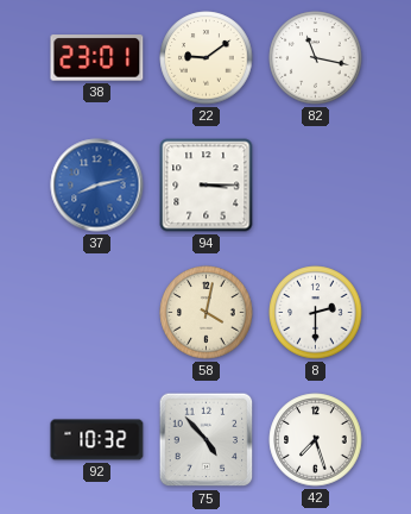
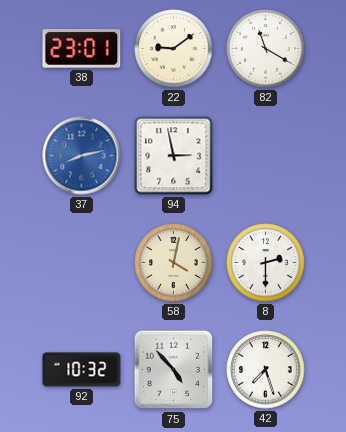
82: 11:17 -> 11:20 (266, 49)
94: 3:15 -> 2:58 (174, 156)
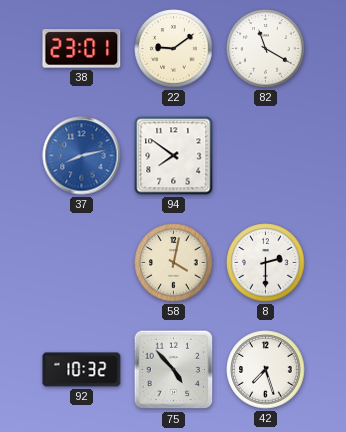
94: 2:58 -> 7:51 (174, 156)
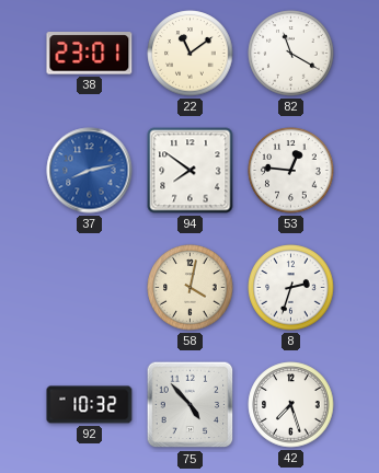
22: 9:09 -> 11:09 (191, 54)
53: none -> 12:46 (291, 171)
8: 2:30 -> 2:33 (291, 288)
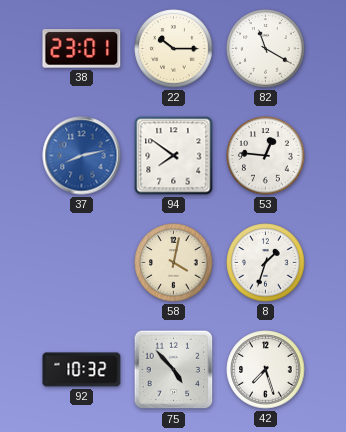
22: 11:09 -> 10:15 (174, 49)
8: 2:33 -> 1:33 (266, 263)
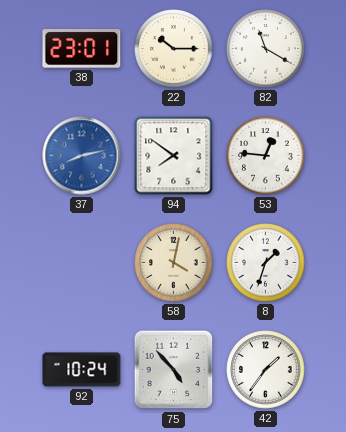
92: 10:32 -> 10:24 (82, 370)
42: 7:27 -> 1:36 (266, 370)
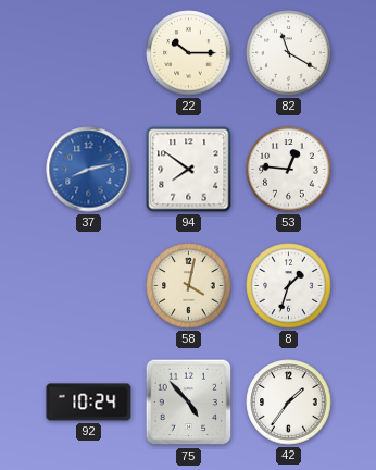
38: 23:01 -> none (82, 49)
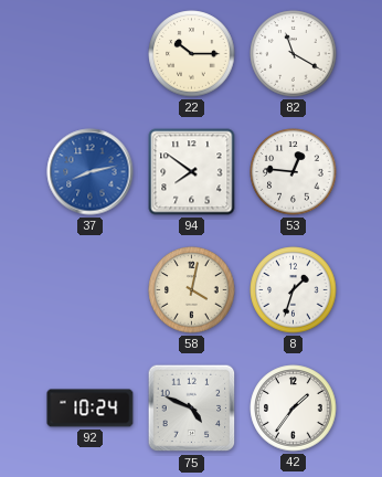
75: 4:53 -> 4:49 (192, 409)
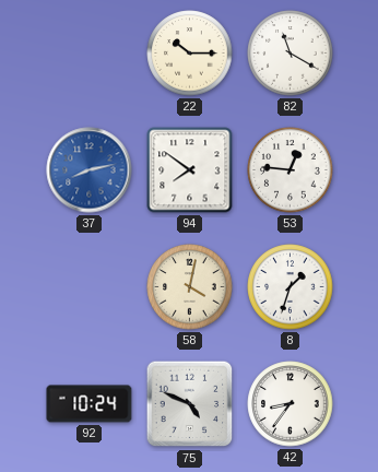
42: 1:36 -> 8:36 (291, 404)
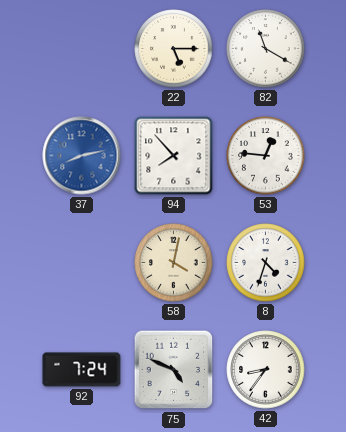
22: 10:15 -> 5:15 (174, 49)
94: 7:51 -> 7:53 (174, 156)
8: 1:33 -> 4:33 (266, 263)
92: 10:24 -> 7:24 (82, 370)
